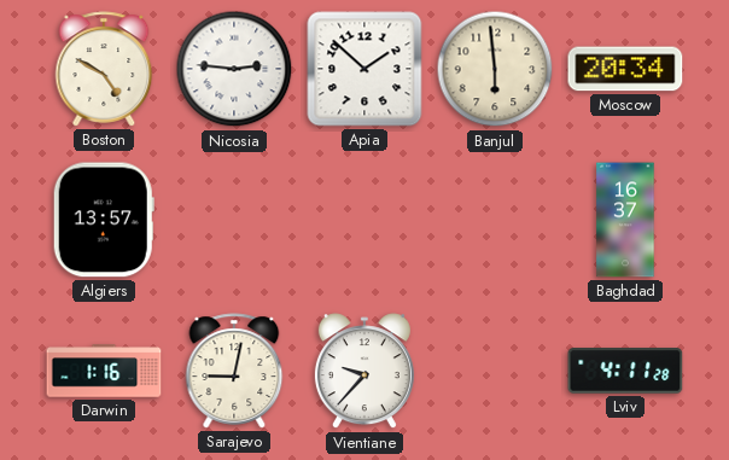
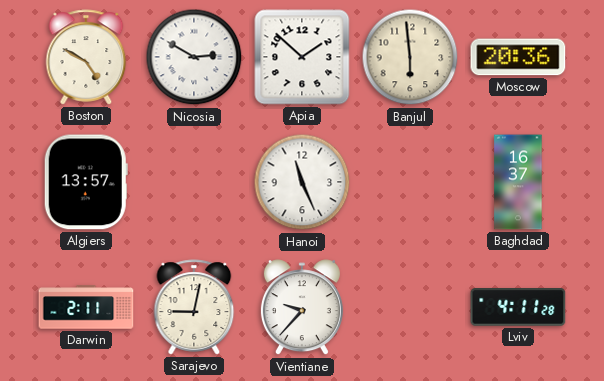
Nicosia: 2:46 -> 2:50 (194, 57)
Moscow: 20:34 -> 20:36 (518, 57)
Hanoi: none -> 11:26 (302, 182)
Darwin: 1:16 -> 2:11 (86, 307)
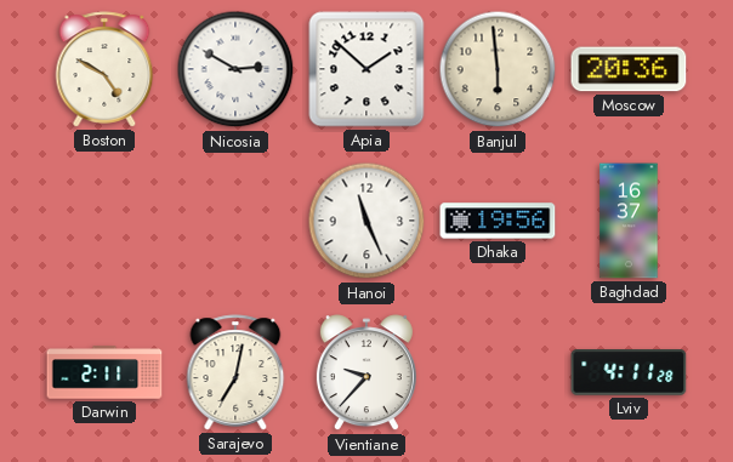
Algiers: 13:57 -> none (86, 182)
Dhaka: none -> 19:56 (498, 221)
Sarajevo: 9:02 -> 7:02 (235, 372)
